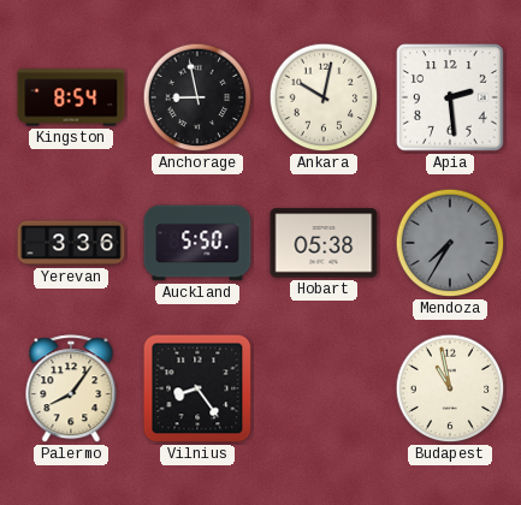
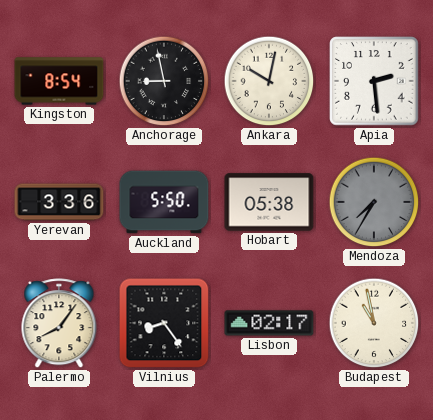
Lisbon: none -> 02:17 (269, 323)
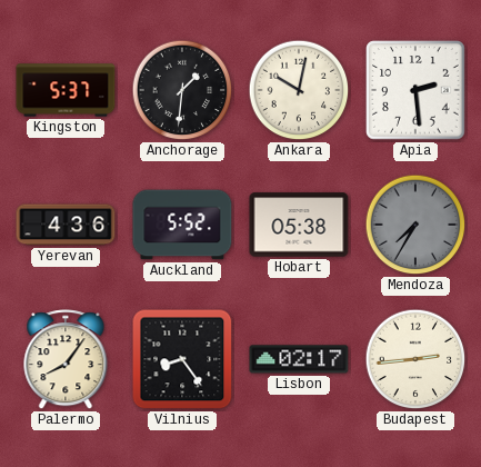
Kingston: 8:54 -> 5:37 (66, 90)
Anchorage: 8:58 -> 1:31 (182, 90)
Yerevan: 3:36 -> 4:36 (66, 225)
Auckland: 5:50 -> 5:52 (182, 225)
Budapest: 10:58 -> 2:44 (415, 359)
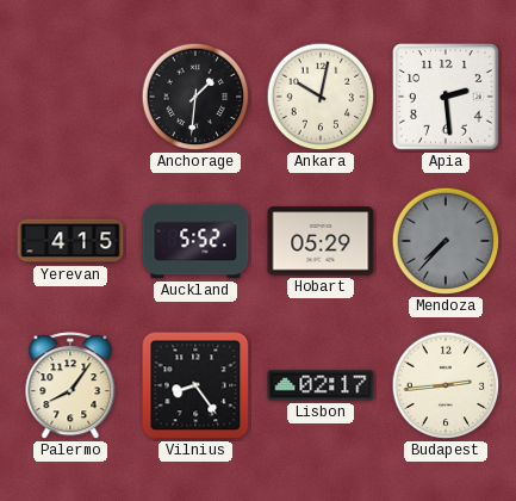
Kingston: 5:37 -> none (66, 90)
Yerevan: 4:36 -> 4:15 (70, 241)
Hobart: 05:38 -> 05:29 (321, 241)
Mendoza: 7:35 -> 7:37 (446, 241)
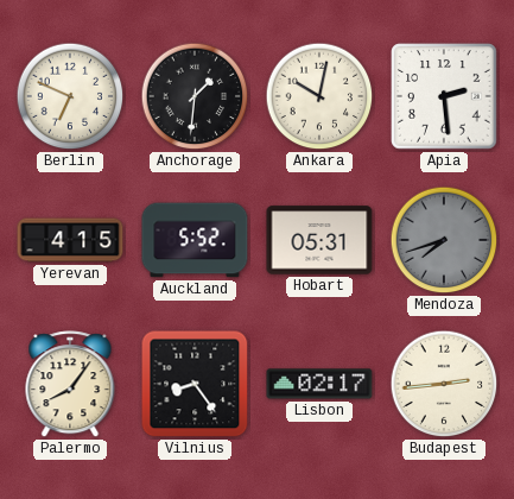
Berlin: none -> 6:49 (70, 96)
Hobart: 05:29 -> 05:31 (319, 240)
Mendoza: 7:37 -> 7:42 (444, 240)
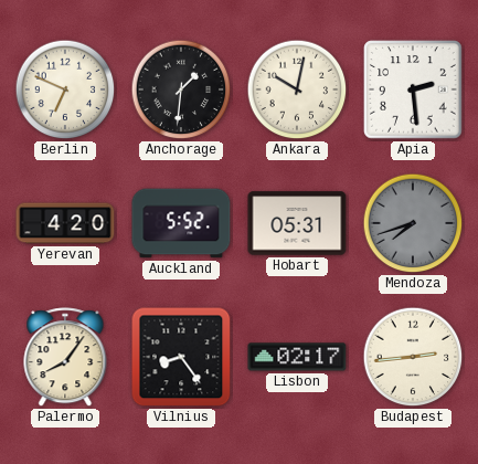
Yerevan: 4:15 -> 4:20 (65, 223)
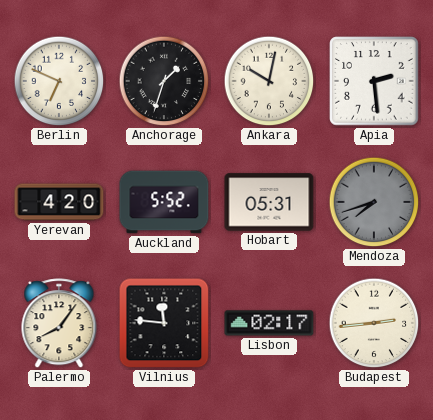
Anchorage: 1:31 -> 1:33 (164, 81)
Vilnius: 8:24 -> 11:46 (164, 323)
